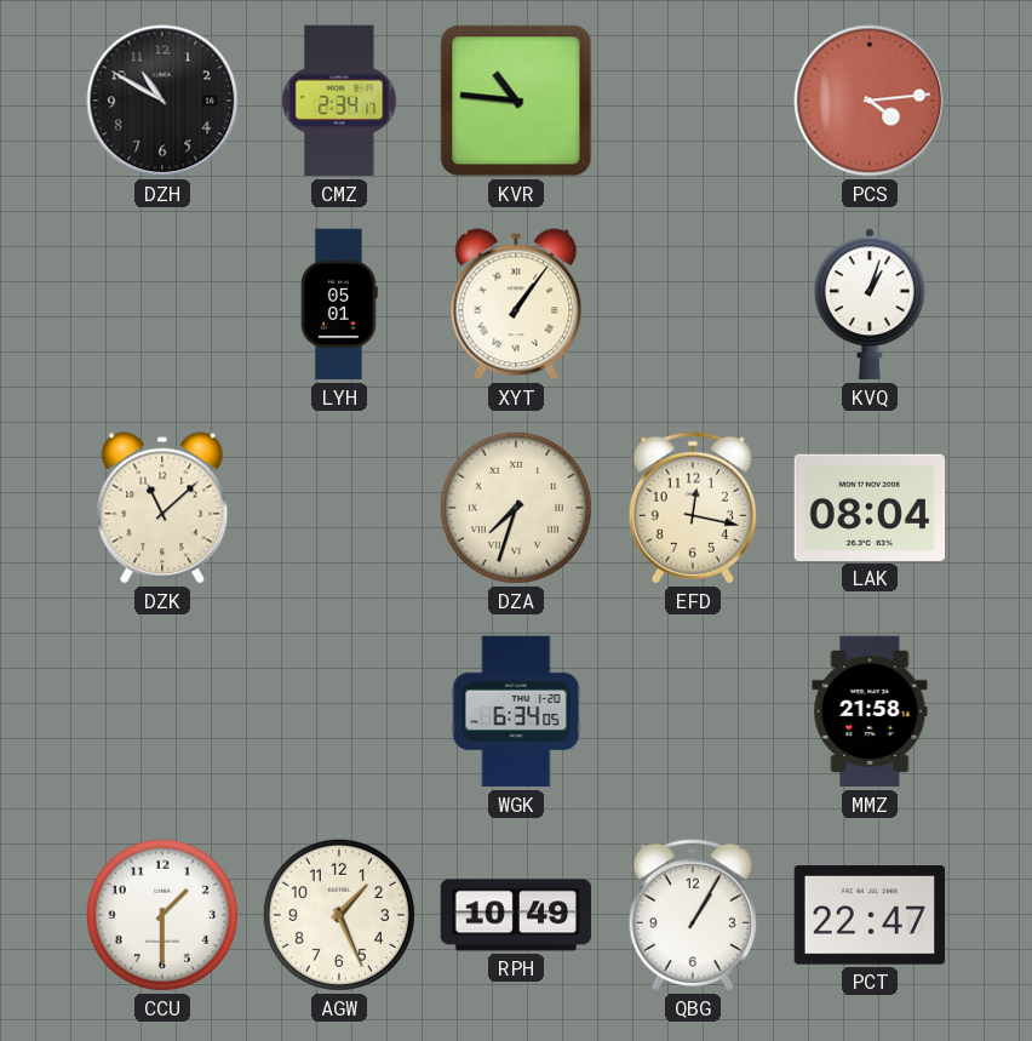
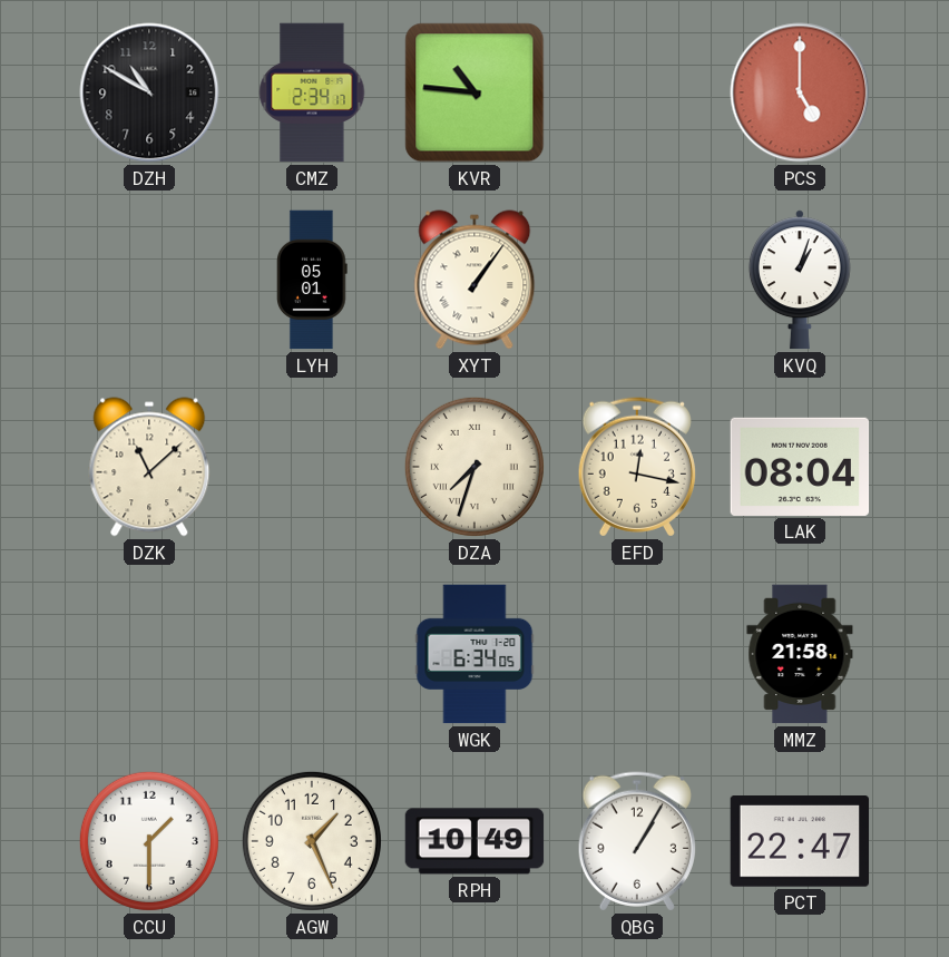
PCS: 4:14 -> 5:00 (800, 92)
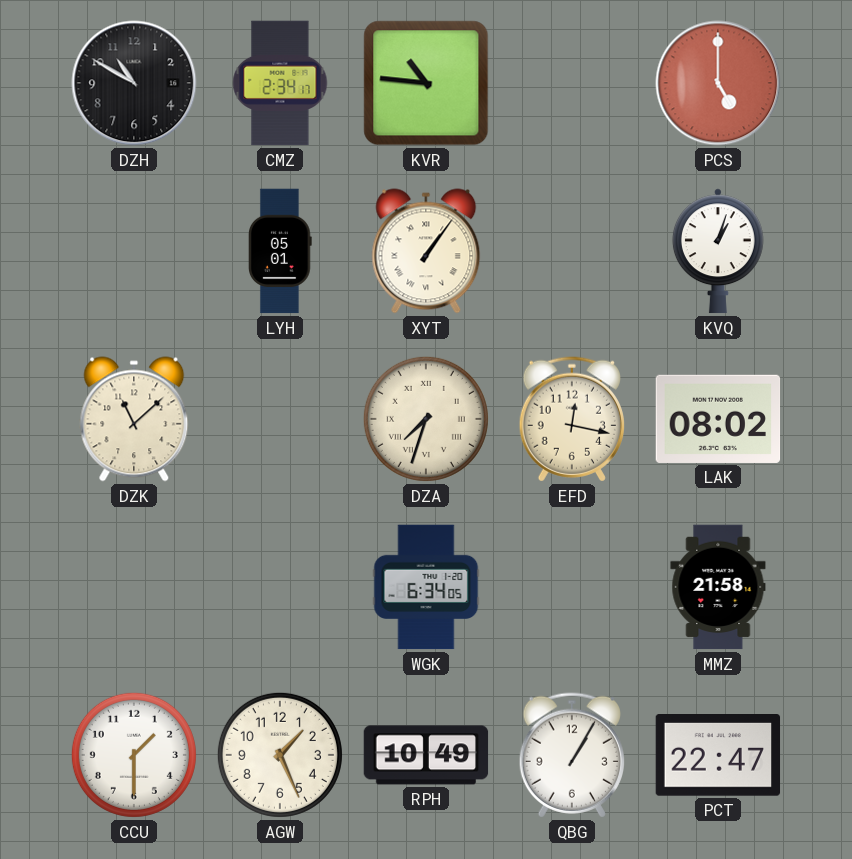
LAK: 08:04 -> 08:02 (718, 419)
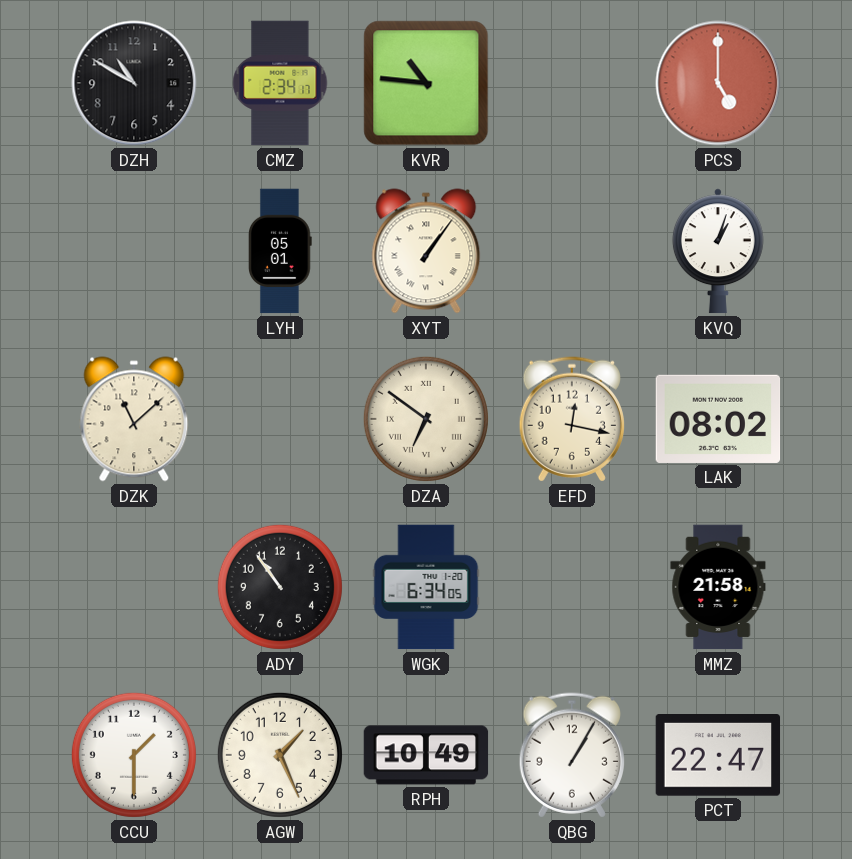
DZA: 7:33 -> 6:51 (426, 419)
ADY: none -> 10:54 (280, 587)
